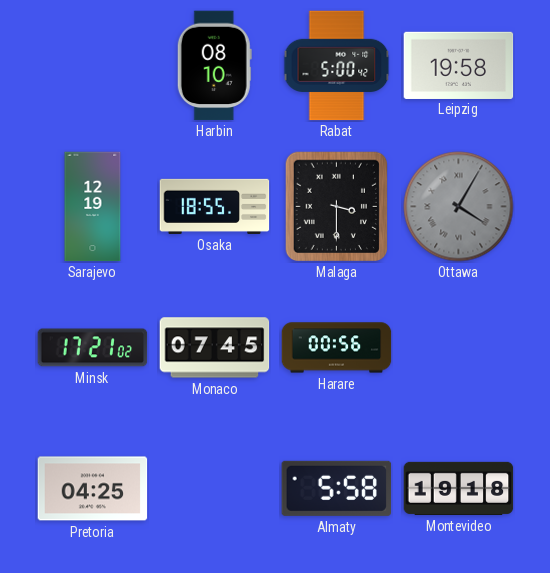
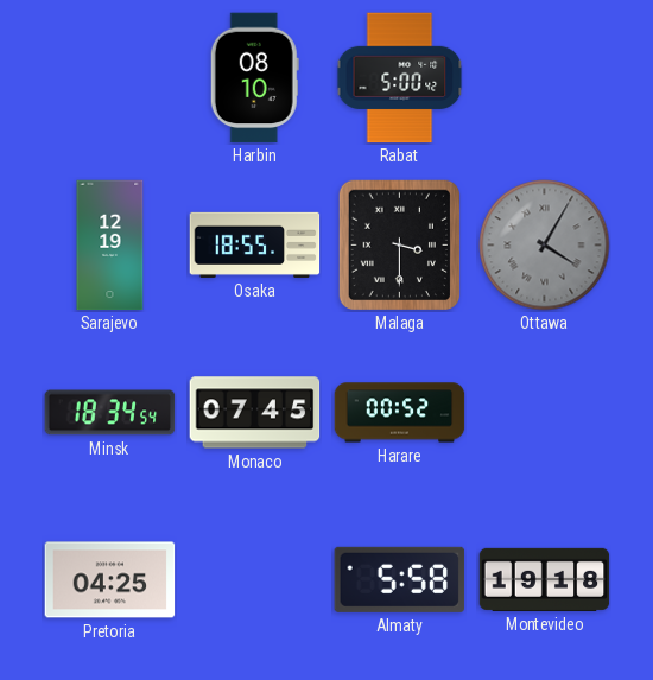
Leipzig: 19:58 -> none (459, 65)
Minsk: 17:21 -> 18:34 (110, 413)
Harare: 00:56 -> 00:52 (400, 413)
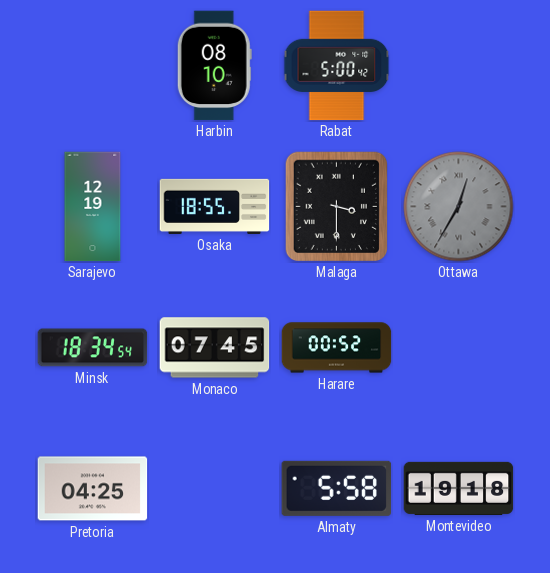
Ottawa: 4:05 -> 12:35 (459, 207)
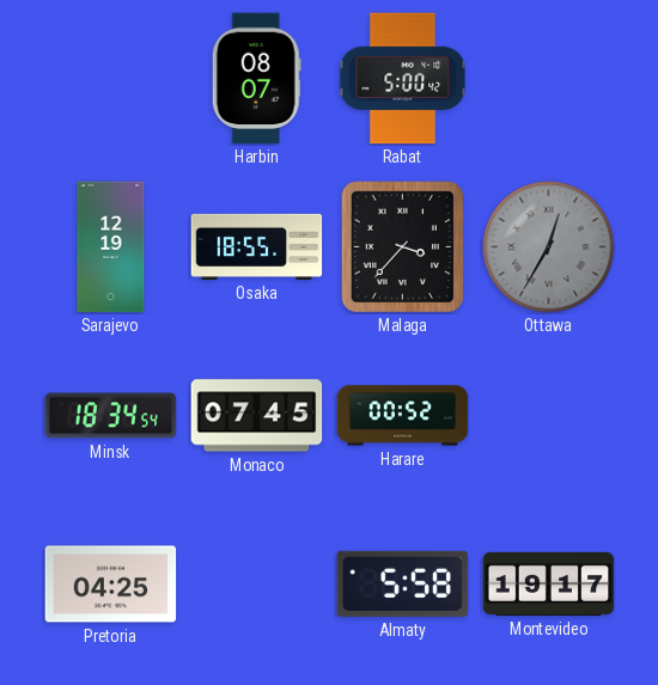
Harbin: 08:10 -> 08:07 (256, 79)
Malaga: 3:30 -> 3:37 (402, 246)
Montevideo: 19:18 -> 19:17 (549, 583)
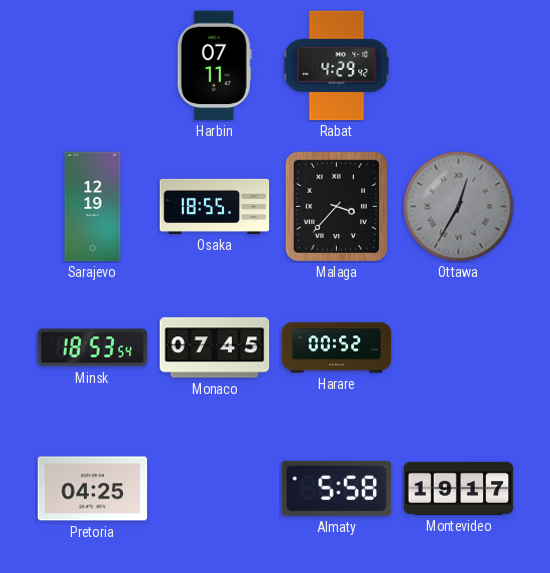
Harbin: 08:07 -> 07:11 (214, 66)
Rabat: 5:00 -> 4:29 (337, 66)
Minsk: 18:34 -> 18:53 (93, 348)
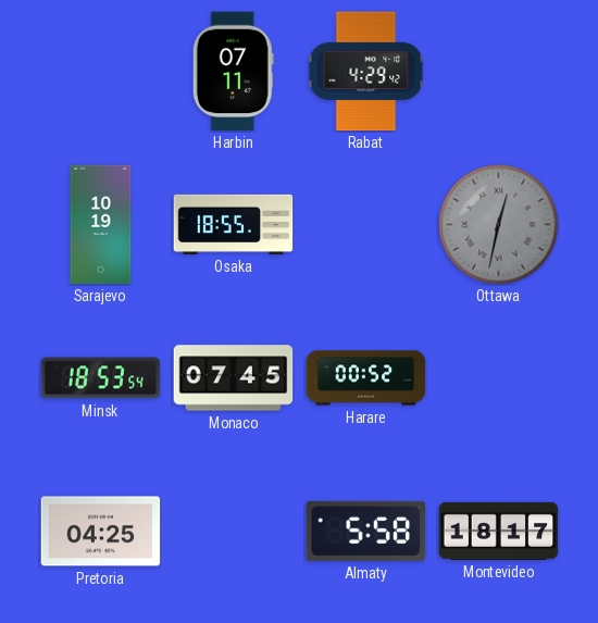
Sarajevo: 12:19 -> 10:19 (101, 225)
Malaga: 3:37 -> none (336, 206)
Ottawa: 12:35 -> 12:32 (499, 225)
Montevideo: 19:17 -> 18:17 (499, 531)
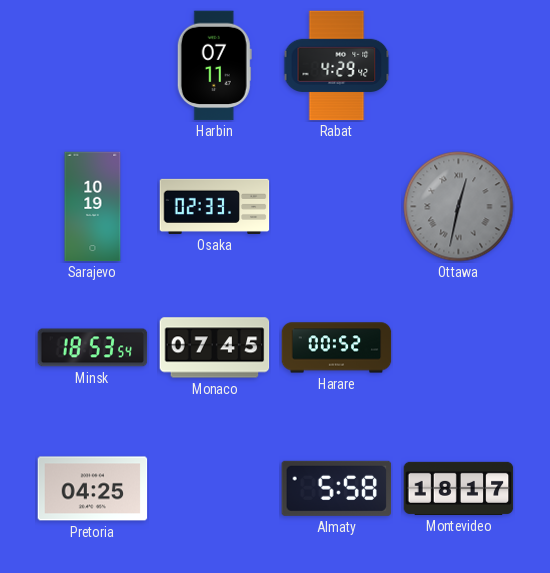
Osaka: 18:55 -> 02:33 (215, 206)
